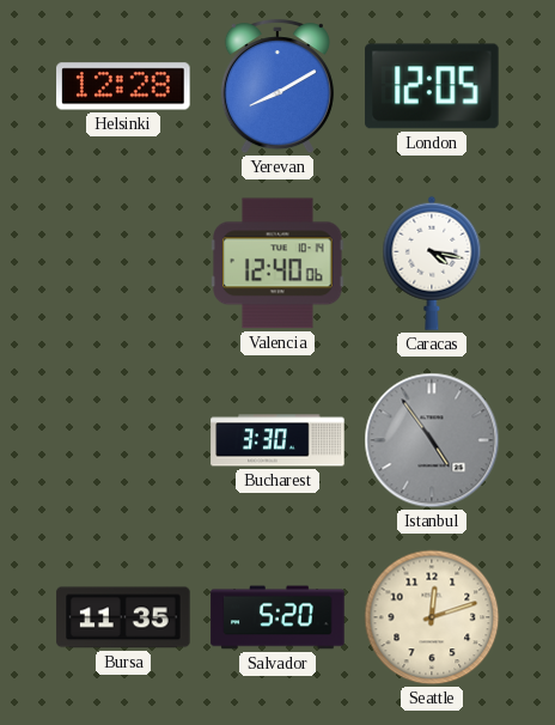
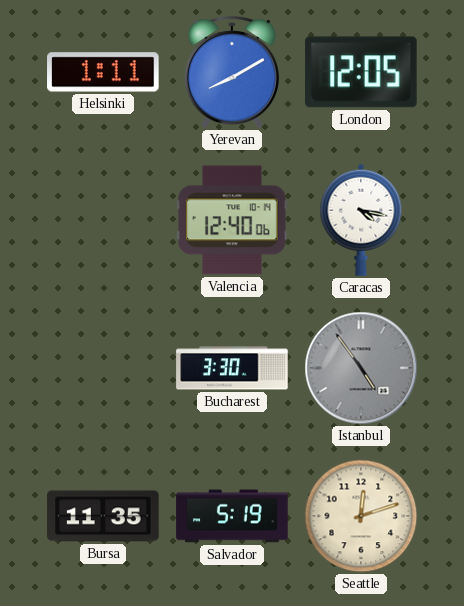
Helsinki: 12:28 -> 1:11 (103, 72)
Salvador: 5:20 -> 5:19 (232, 516)
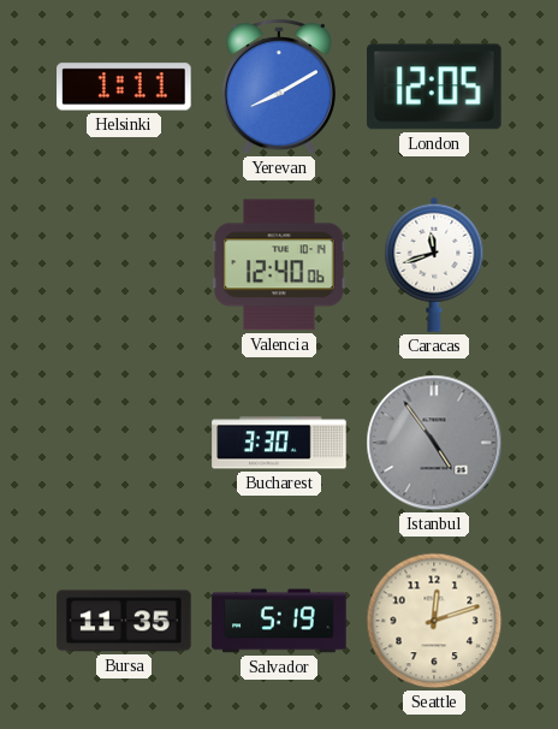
Caracas: 4:17 -> 11:42 (434, 265)
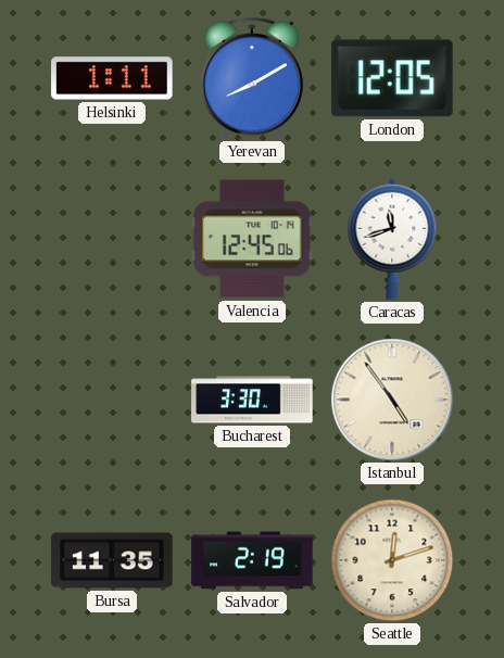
Valencia: 12:40 -> 12:45 (252, 239)
Istanbul dial: grey -> cream (392, 400)
Salvador: 5:19 -> 2:19 (252, 560)
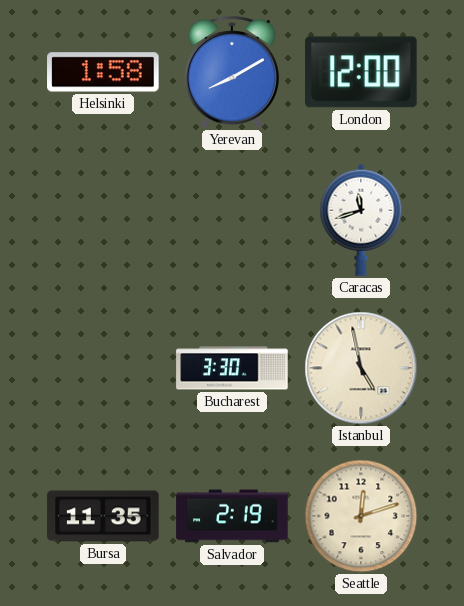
Helsinki: 1:11 -> 1:58 (103, 72)
London: 12:05 -> 12:00 (361, 72)
Valencia: 12:45 -> none (252, 239)
Istanbul: 4:54 -> 4:58 (361, 368)
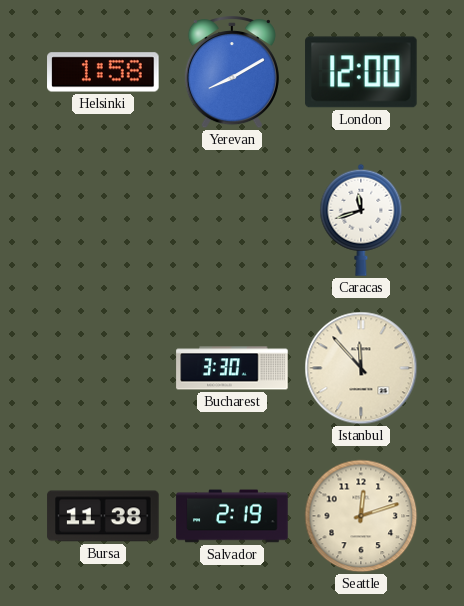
Istanbul: 4:58 -> 11:53 (361, 368)
Bursa: 11:35 -> 11:38 (103, 516)
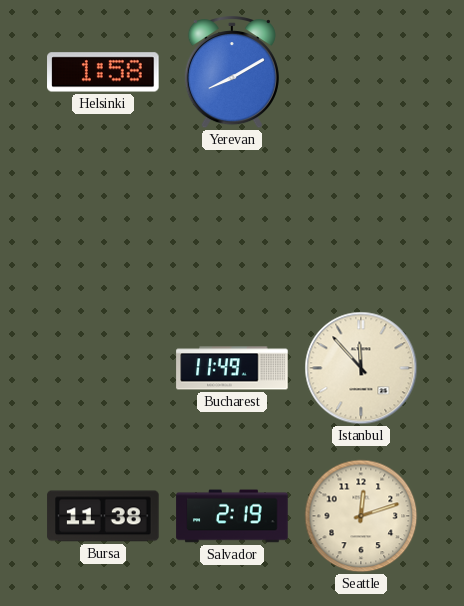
London: 12:00 -> none (361, 72)
Caracas: 11:42 -> none (361, 220)
Bucharest: 3:30 -> 11:49 (232, 368)
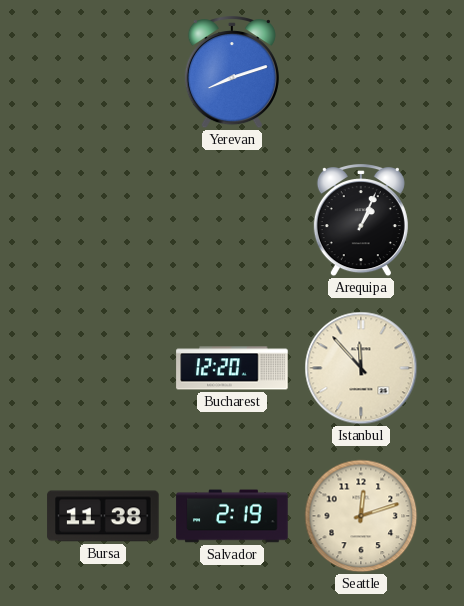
Helsinki: 1:58 -> none (103, 72)
Yerevan: 8:10 -> 8:12 (232, 73)
Arequipa: none -> 1:04 (361, 221)
Bucharest: 11:49 -> 12:20 (232, 368)
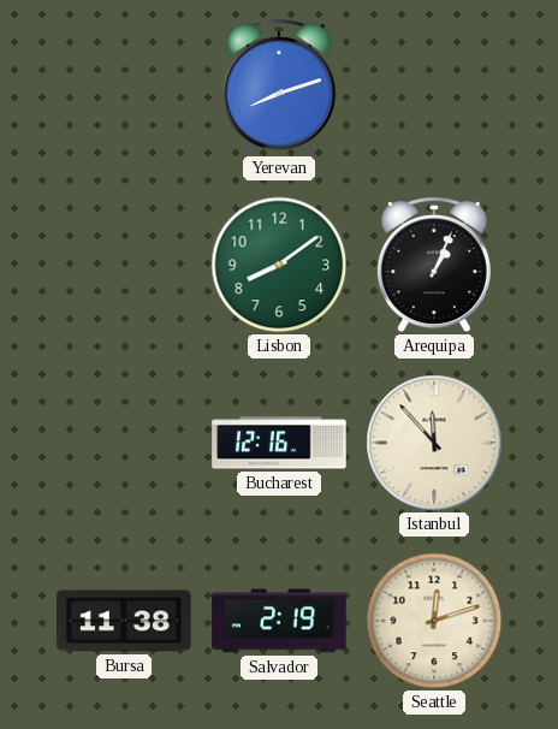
Lisbon: none -> 8:09 (279, 265)
Bucharest: 12:20 -> 12:16 (279, 443)
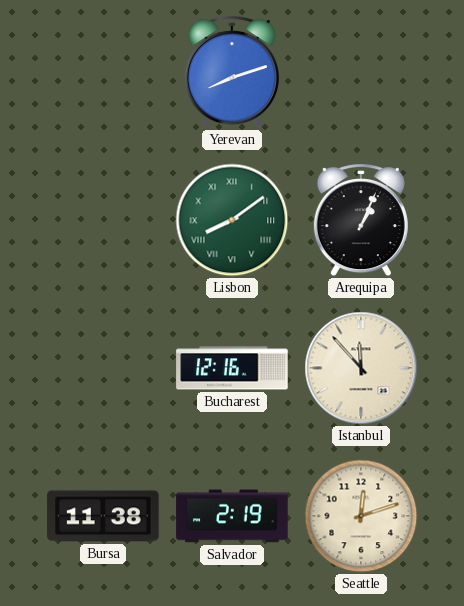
Lisbon numerals: Arabic -> Roman (232, 220)
